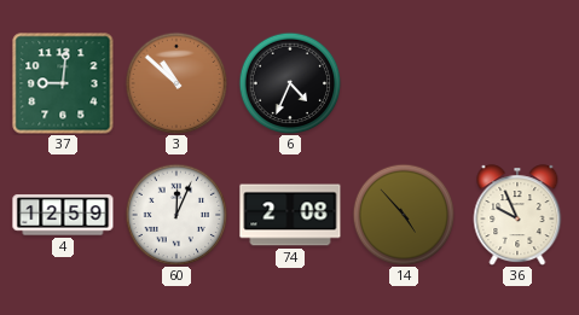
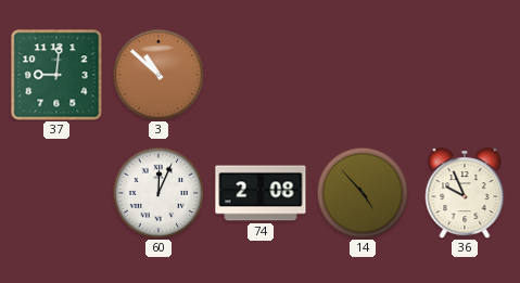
6: 4:34 -> none (290, 83)
4: 12:59 -> none (63, 215)
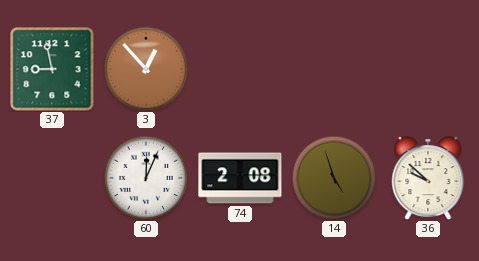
37: 9:01 -> 8:58 (52, 69)
3: 10:52 -> 12:53 (146, 69)
14: 4:53 -> 4:57 (334, 178)
36: 9:56 -> 9:52 (428, 178)
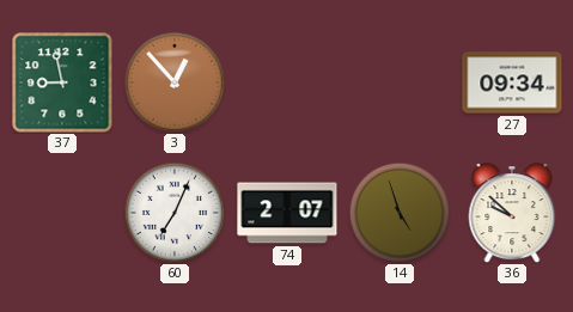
27: none -> 09:34 (512, 82)
60: 12:04 -> 7:04 (175, 213)
74: 2:08 -> 2:07 (287, 213)
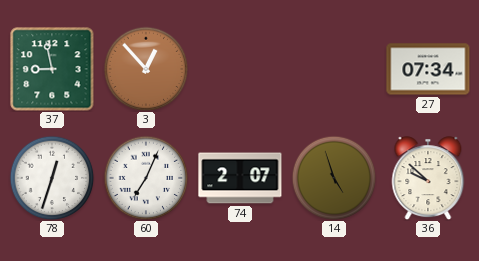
27: 09:34 -> 07:34 (428, 69)
78: none -> 12:33 (52, 178)
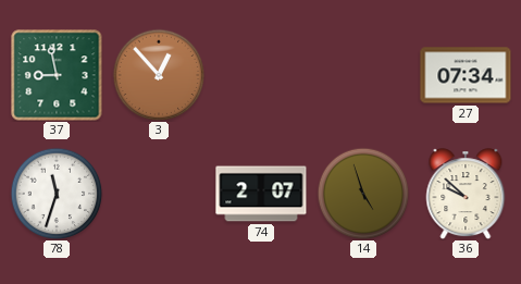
78: 12:33 -> 11:33 (57, 194)
60: 7:04 -> none (146, 178)
